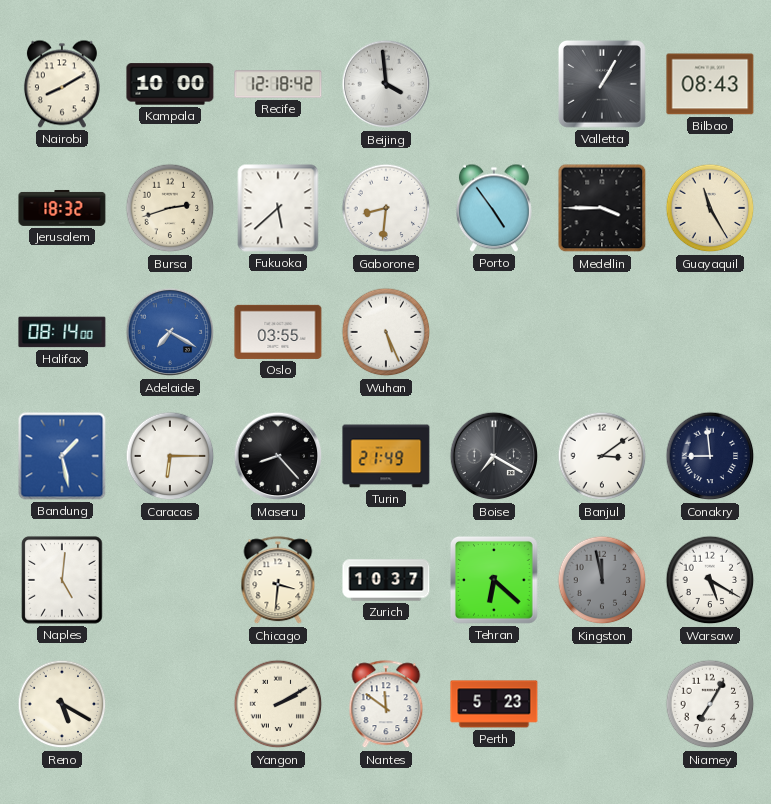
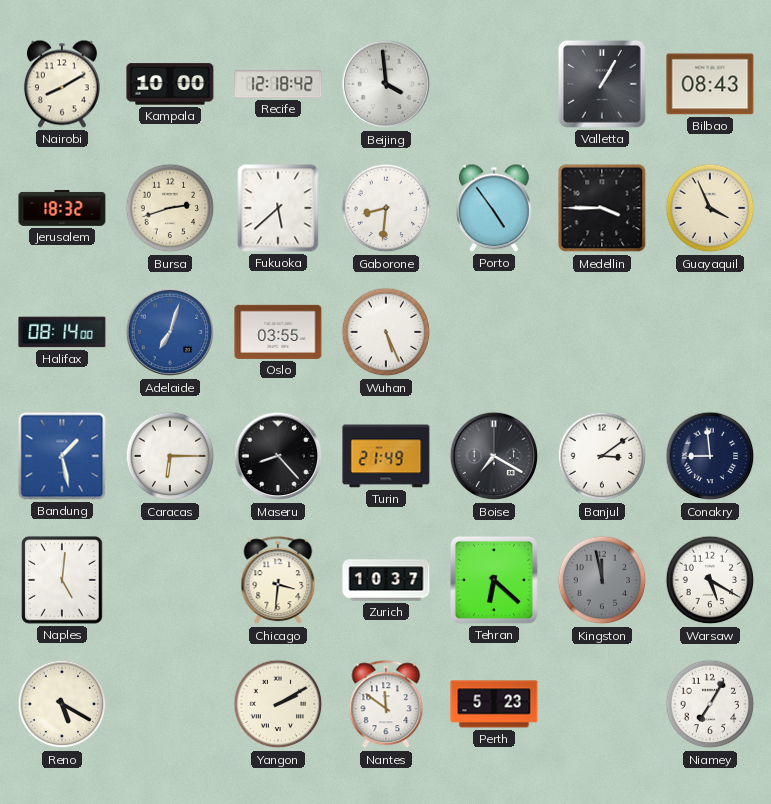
Guayaquil: 11:25 -> 3:56 (710, 208)
Adelaide: 7:20 -> 7:03 (170, 332)
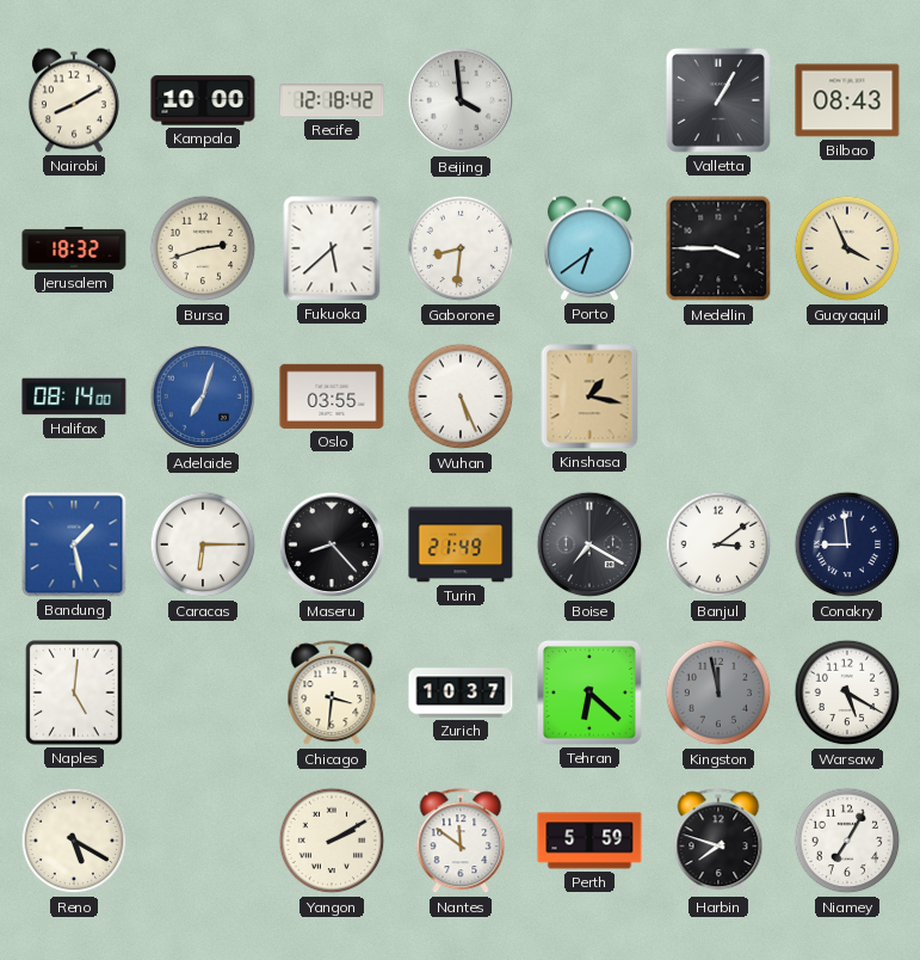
Porto: 4:54 -> 6:39 (589, 248)
Kinshasa: none -> 1:17 (589, 396)
Perth: 5:23 -> 5:59 (589, 841)
Harbin: none -> 7:48 (718, 842)
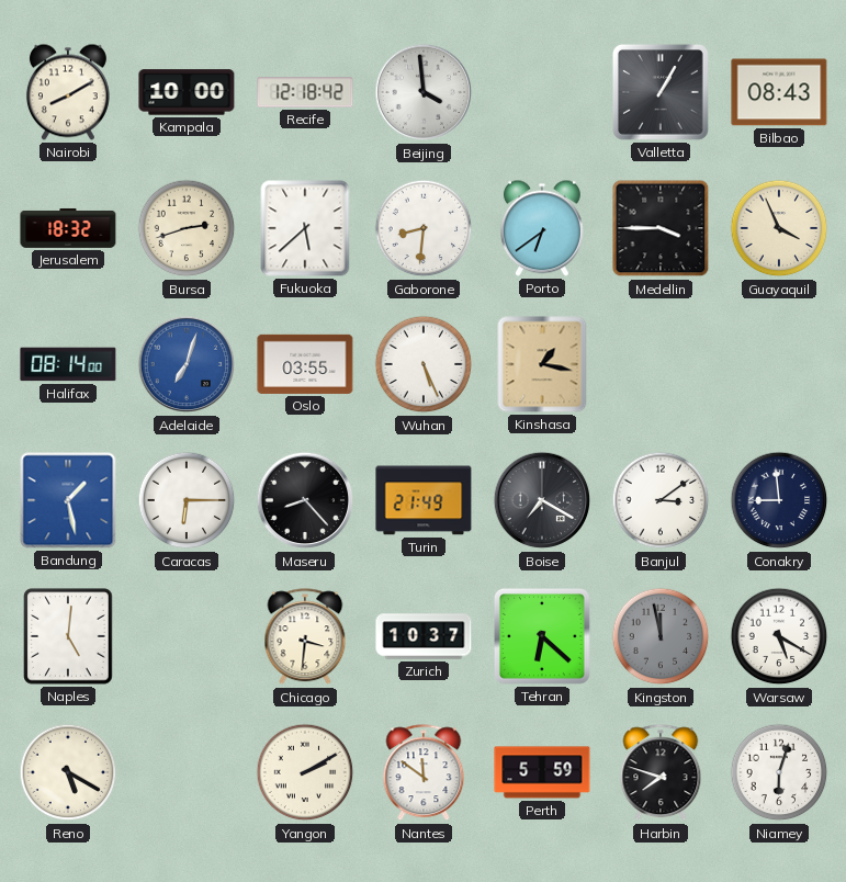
Niamey: 7:05 -> 6:03 (779, 772)
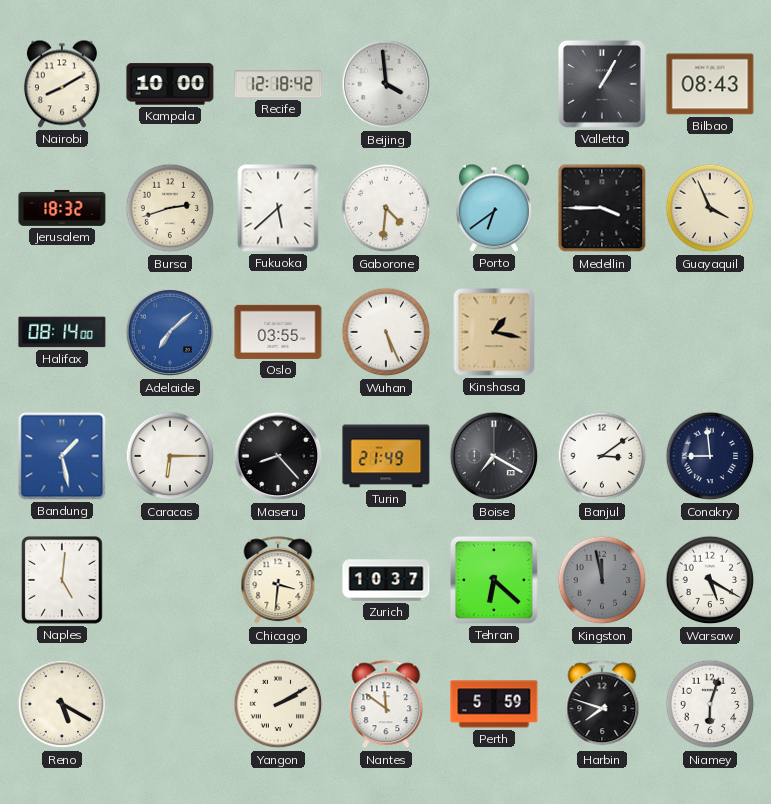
Gaborone: 8:31 -> 4:31 (386, 208)
Adelaide: 7:03 -> 7:08 (170, 332)
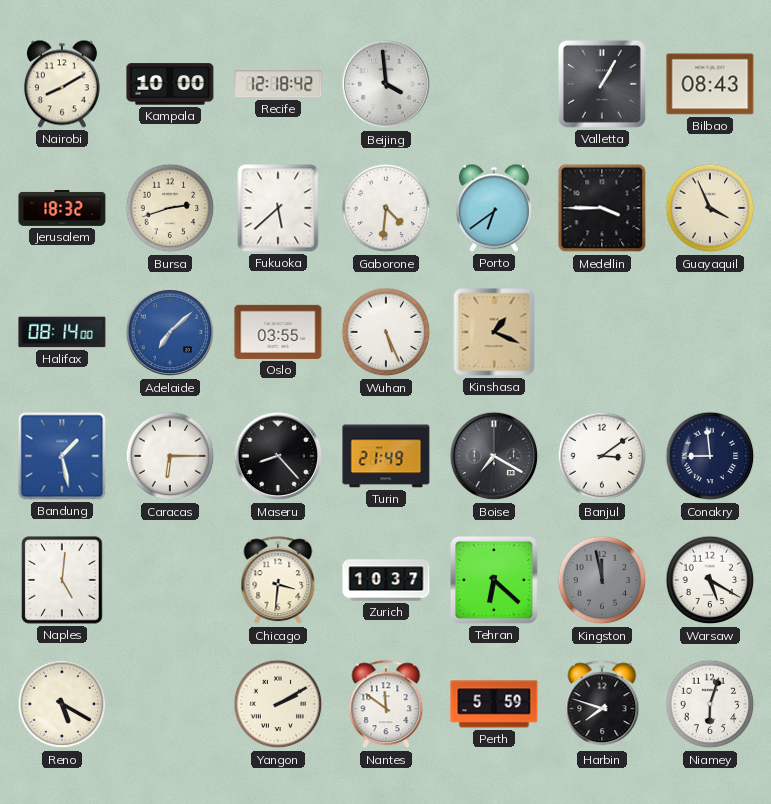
Kinshasa: 1:17 -> 1:19 (494, 332)
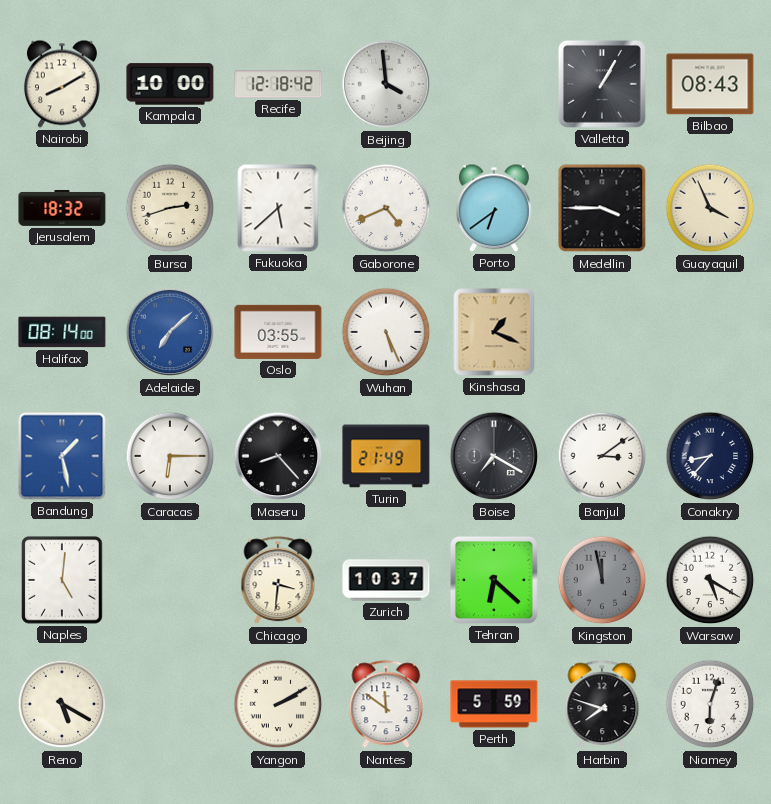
Gaborone: 4:31 -> 4:41 (386, 208)
Conakry: 8:59 -> 8:37 (710, 456)
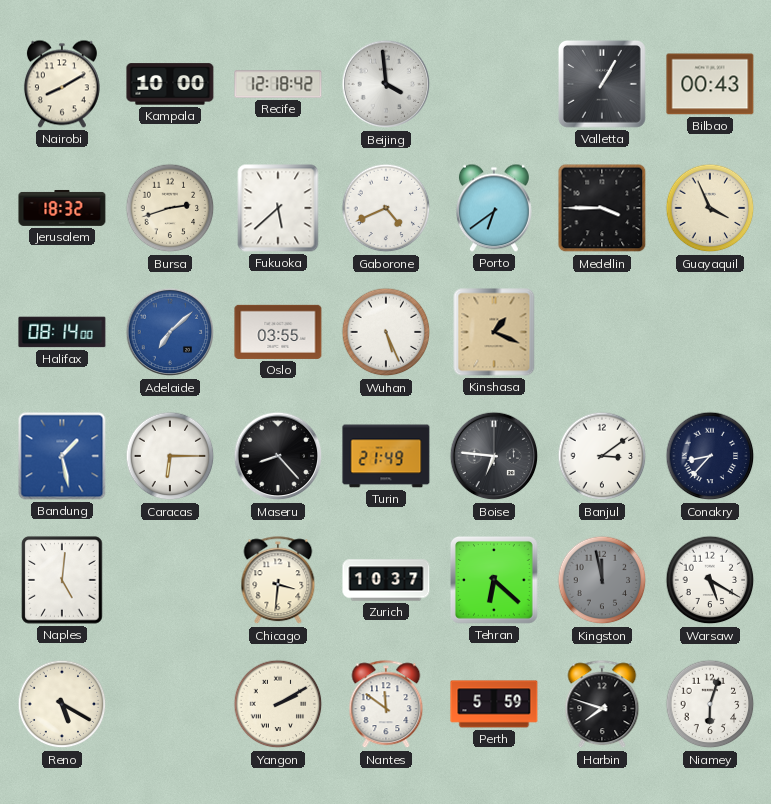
Bilbao: 08:43 -> 00:43 (710, 84)
Boise: 7:20 -> 6:46 (494, 456)
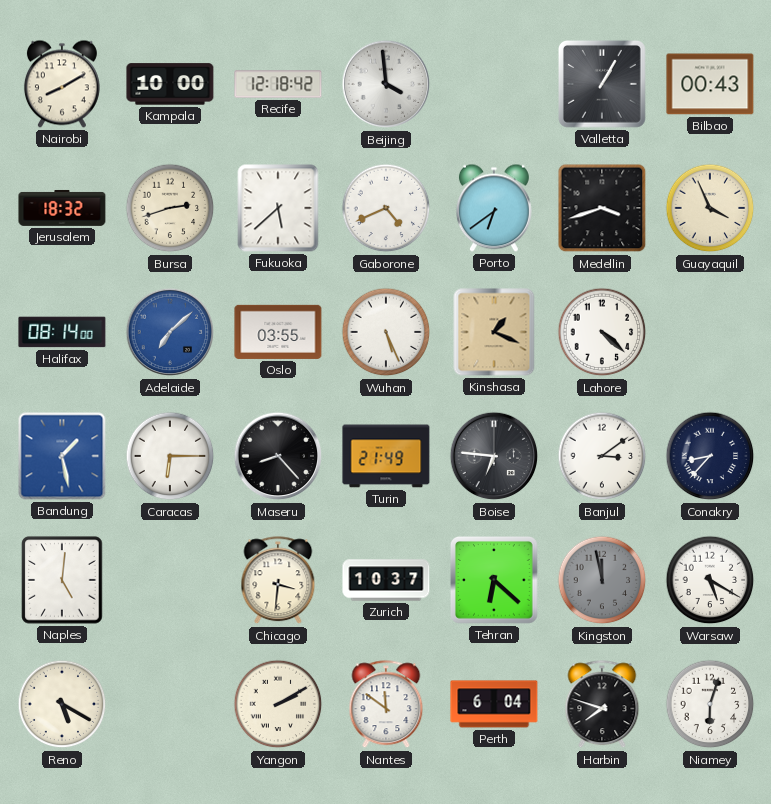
Medellin: 3:45 -> 3:42 (602, 208)
Lahore: none -> 4:22 (602, 332)
Perth: 5:59 -> 6:04 (494, 704)
